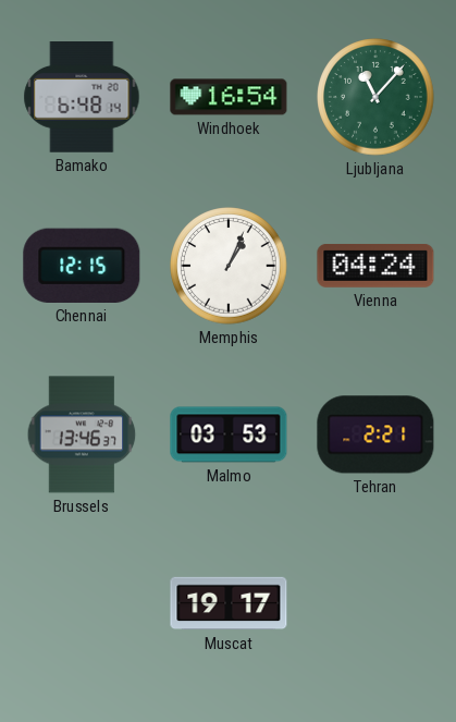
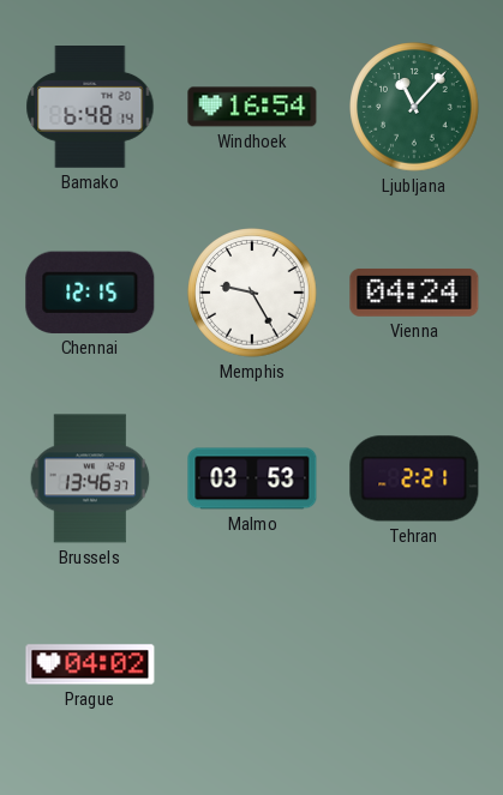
Memphis: 1:04 -> 9:25 (252, 293)
Prague: none -> 04:02 (90, 664)
Muscat: 19:17 -> none (229, 603)
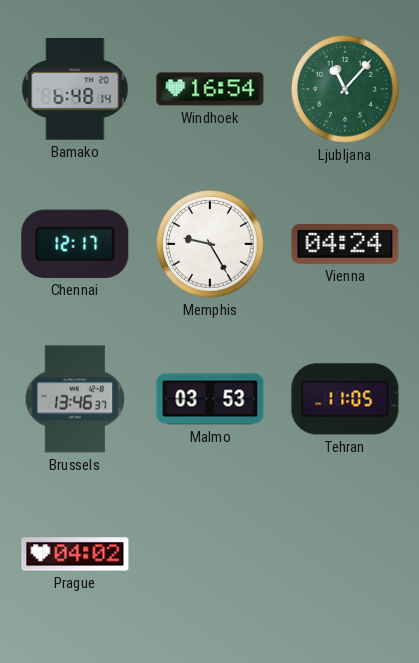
Chennai: 12:15 -> 12:17 (75, 244)
Tehran: 2:21 -> 11:05 (345, 399)
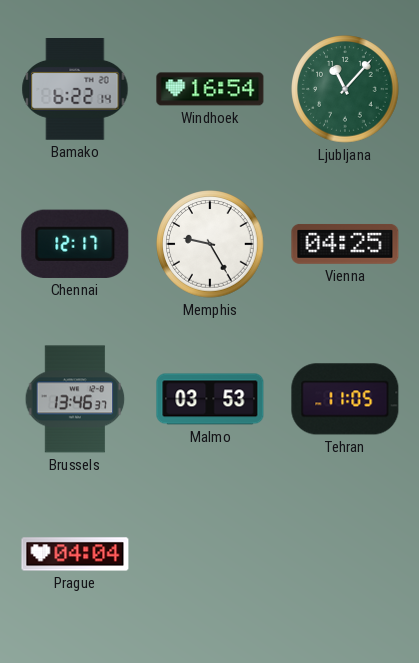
Bamako: 6:48 -> 6:22 (75, 90)
Vienna: 04:24 -> 04:25 (345, 244)
Prague: 04:02 -> 04:04 (75, 554)
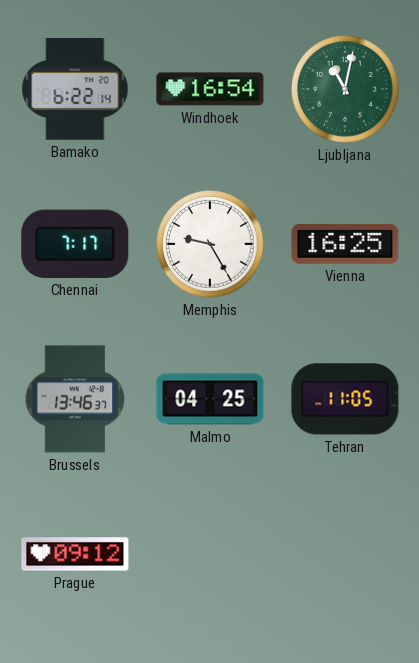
Ljubljana: 11:07 -> 11:02 (345, 89)
Chennai: 12:17 -> 7:17 (75, 244)
Vienna: 04:25 -> 16:25 (345, 244)
Malmo: 03:53 -> 04:25 (210, 399)
Prague: 04:04 -> 09:12 (75, 554)
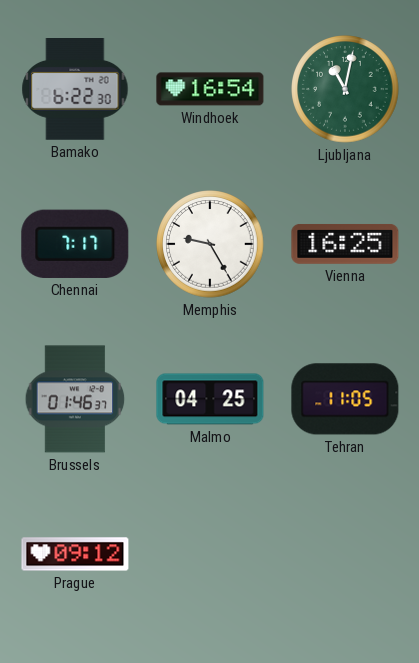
Bamako: 6:22:14 -> 6:22:30 (75, 90)
Brussels: 13:46 -> 01:46 (75, 399)
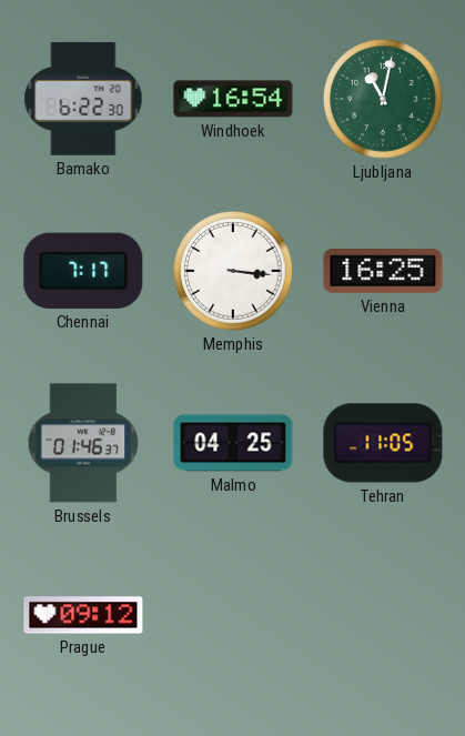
Memphis: 9:25 -> 3:16 (233, 271)
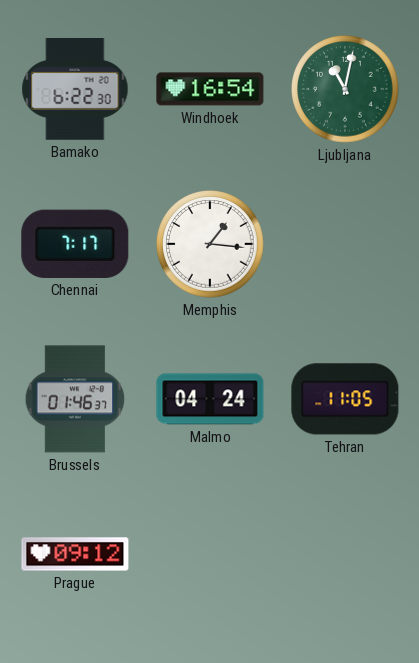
Memphis: 3:16 -> 1:16 (210, 244)
Vienna: 16:25 -> none (383, 271)
Malmo: 04:25 -> 04:24 (210, 399)
